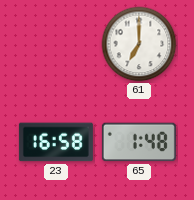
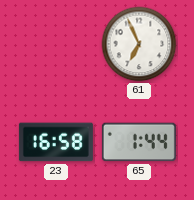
61: 7:00 -> 6:56 (139, 44)
65: 1:48 -> 1:44 (139, 142)
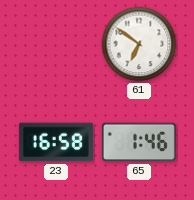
61: 6:56 -> 6:51 (139, 44)
65: 1:44 -> 1:46 (139, 142)
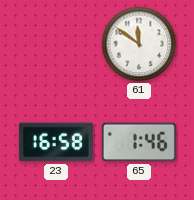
61: 6:51 -> 11:51 (139, 44)
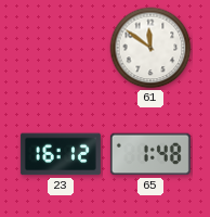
23: 16:58 -> 16:12 (61, 154)
65: 1:46 -> 1:48 (150, 154)
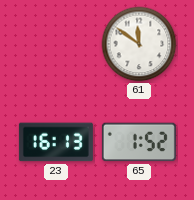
23: 16:12 -> 16:13 (56, 142)
65: 1:48 -> 1:52 (139, 142)
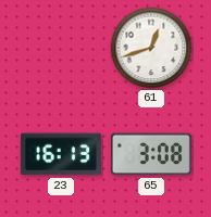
61: 11:51 -> 12:42 (151, 48)
65: 1:52 -> 3:08 (151, 154)
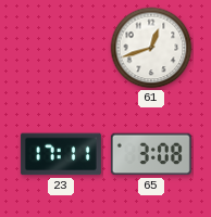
23: 16:13 -> 17:11 (61, 154)
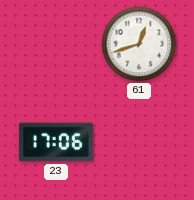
23: 17:11 -> 17:06 (56, 142)
65: 3:08 -> none (151, 154)
